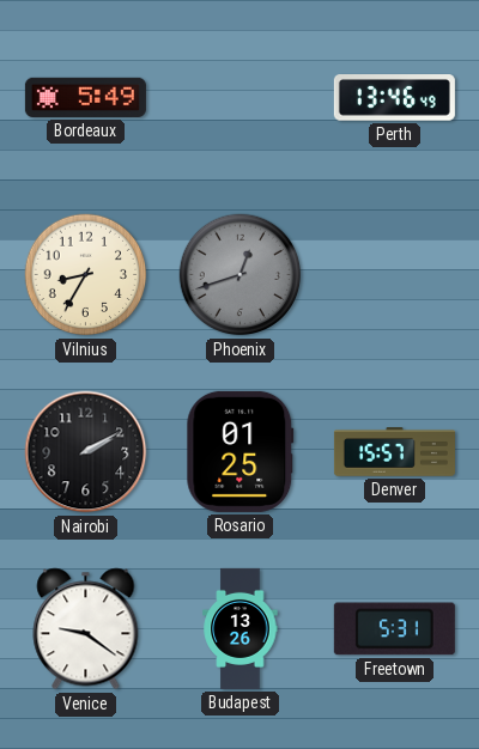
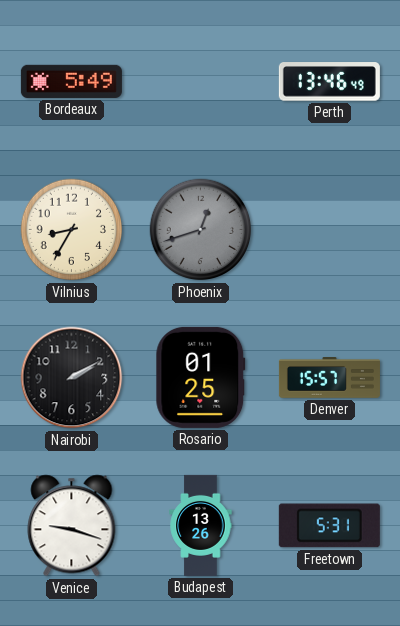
Venice: 9:21 -> 9:18 (72, 526)
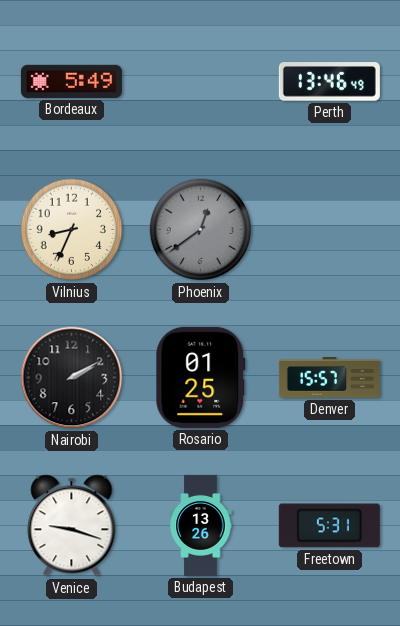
Vilnius: 8:35 -> 8:34 (72, 230)
Phoenix: 12:42 -> 12:39 (201, 230)
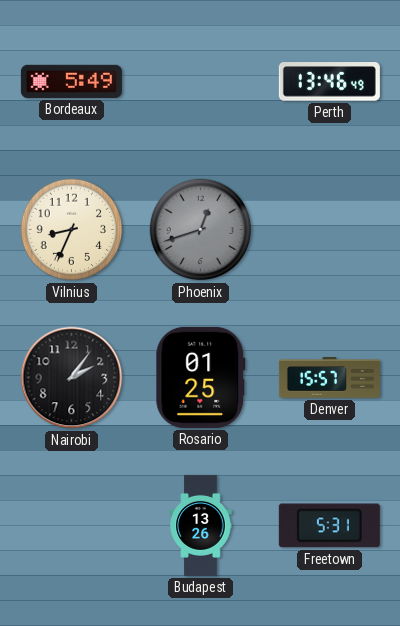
Phoenix: 12:39 -> 12:42 (201, 230)
Nairobi: 2:10 -> 2:06 (72, 378)
Venice: 9:18 -> none (72, 526)
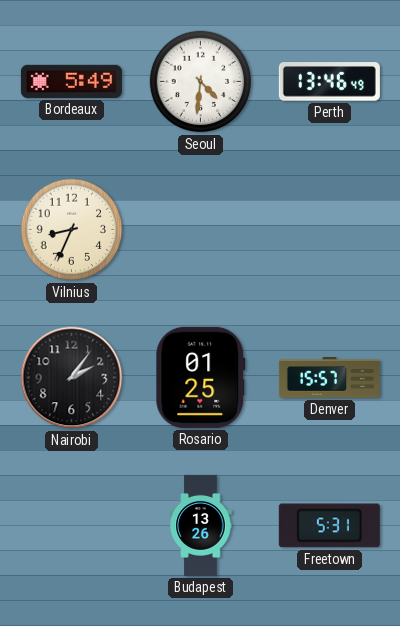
Seoul: none -> 4:31 (201, 82)
Phoenix: 12:42 -> none (201, 230)
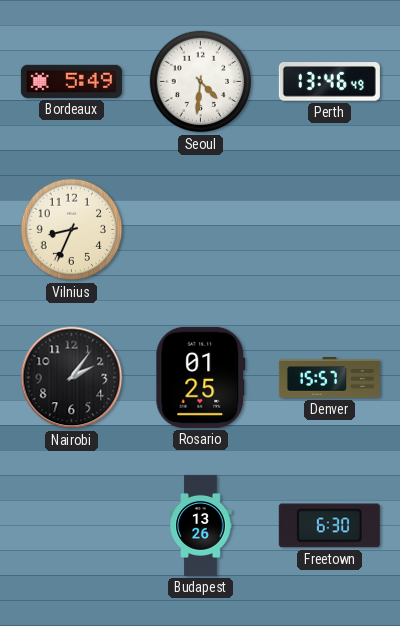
Freetown: 5:31 -> 6:30 (329, 526)
